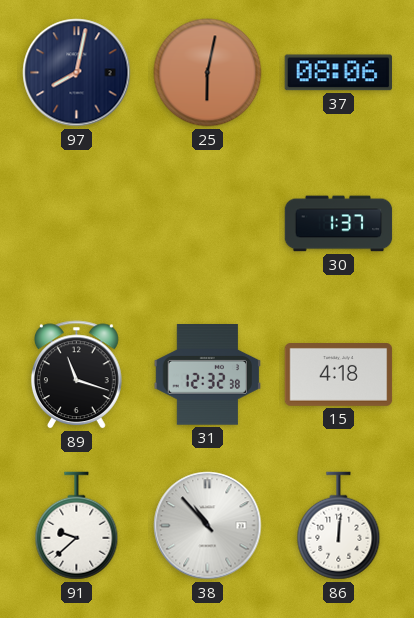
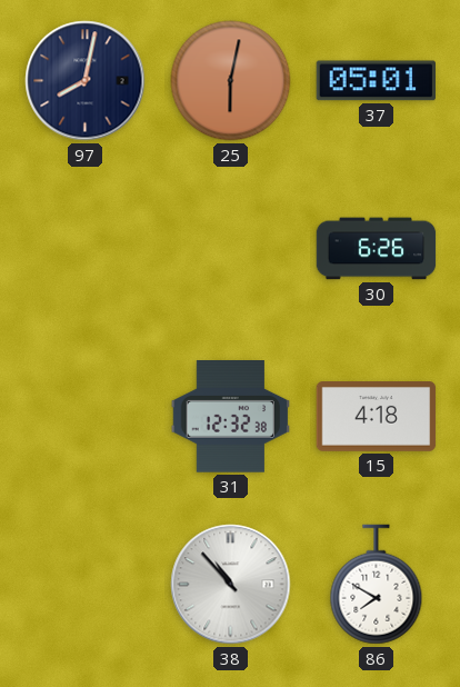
37: 08:06 -> 05:01 (376, 81)
30: 1:37 -> 6:26 (377, 249)
89: 11:18 -> none (76, 375)
91: 9:38 -> none (77, 526)
86: 12:01 -> 7:50 (377, 585)
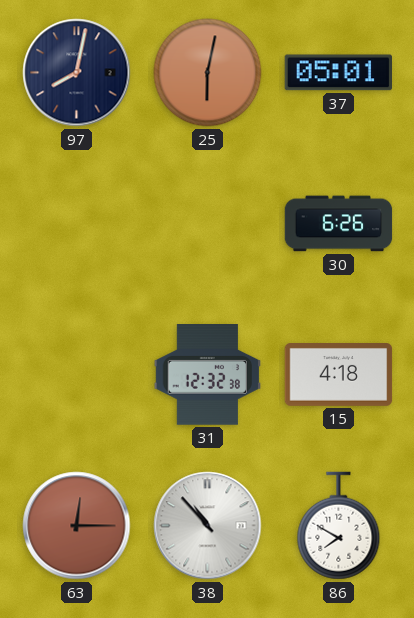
63: none -> 12:15 (77, 526)
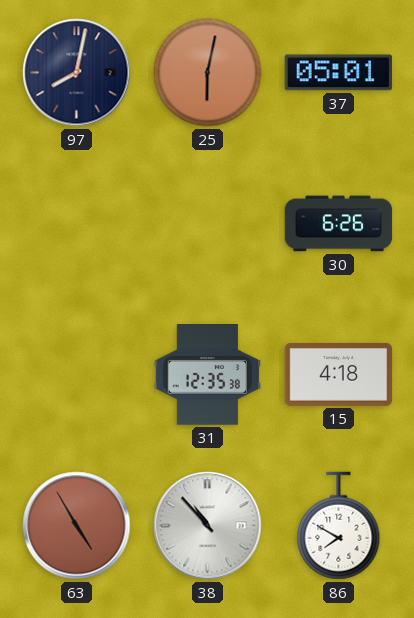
31: 12:32 -> 12:35 (208, 375)
63: 12:15 -> 4:55 (77, 526)
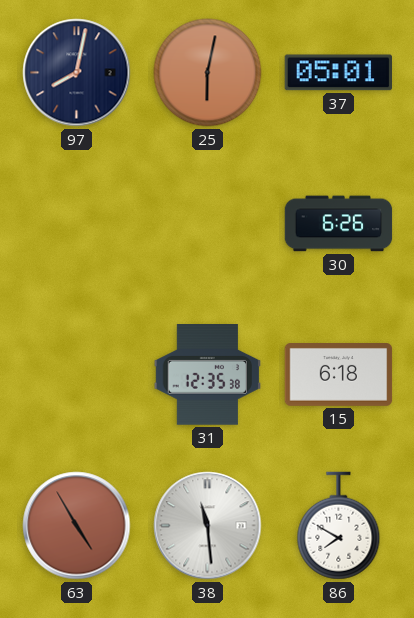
15: 4:18 -> 6:18 (339, 375)
38: 10:53 -> 11:29 (208, 526)
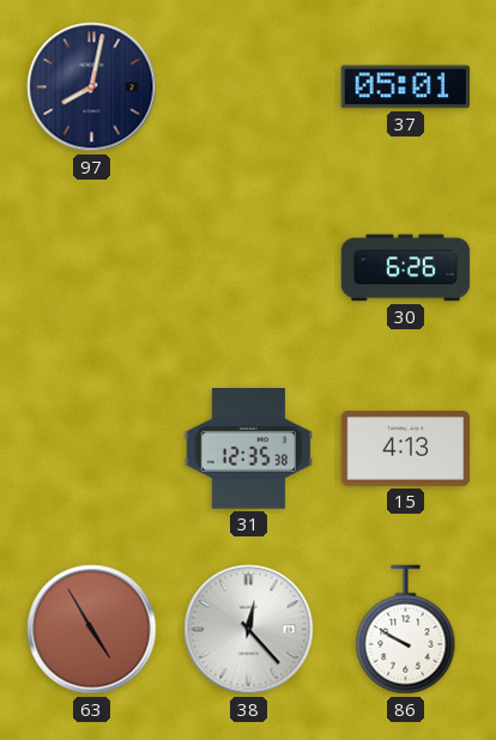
25: 6:02 -> none (208, 73)
15: 6:18 -> 4:13 (406, 449)
38: 11:29 -> 12:23 (249, 630)
86: 7:50 -> 9:50 (406, 630)
